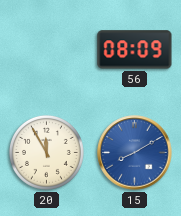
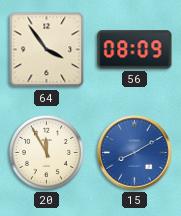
64: none -> 3:54 (47, 50)
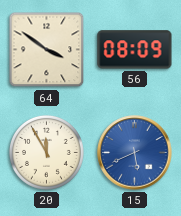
64: 3:54 -> 3:51 (47, 50)
15: 8:10 -> 5:41 (135, 153)
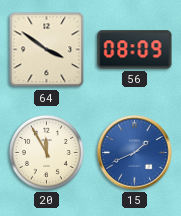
15: 5:41 -> 1:41 (135, 153)
